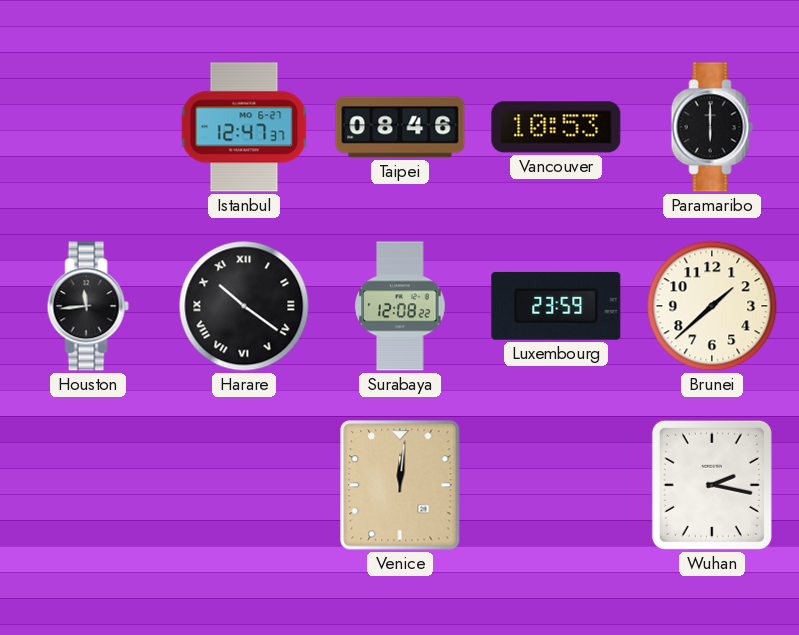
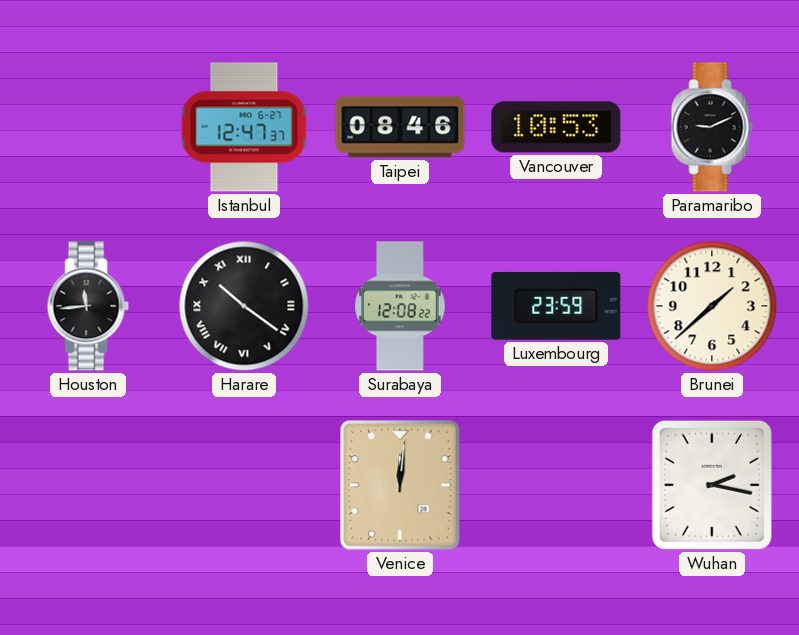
Paramaribo: 6:00 -> 9:11 (712, 127)
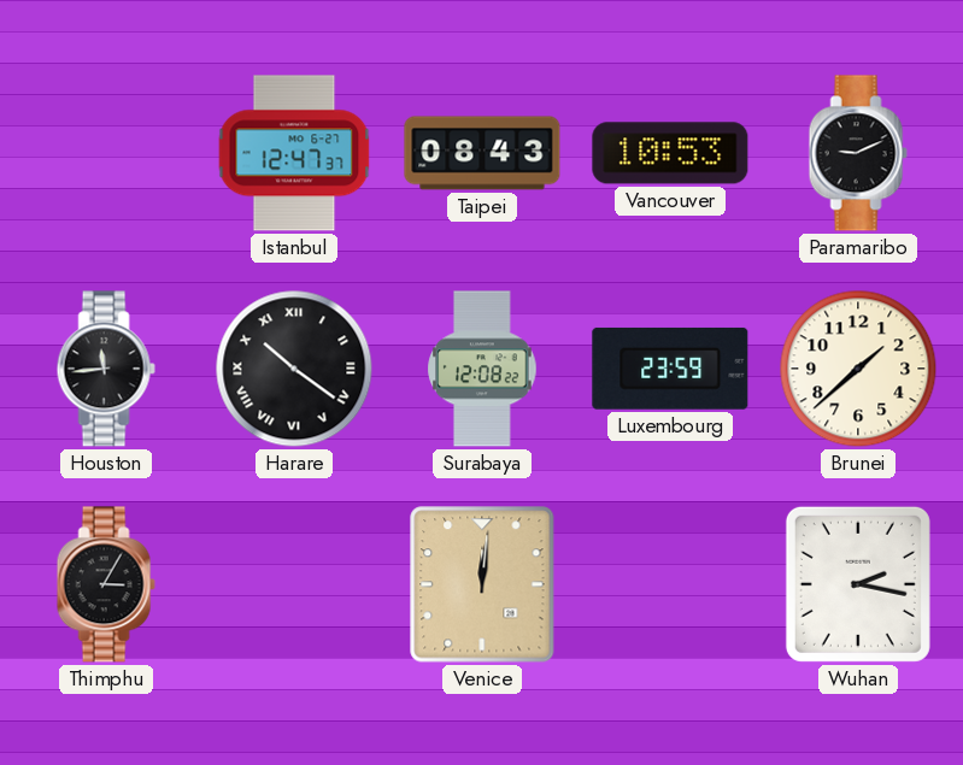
Taipei: 08:46 -> 08:43 (482, 153)
Thimphu: none -> 3:05 (106, 584)
